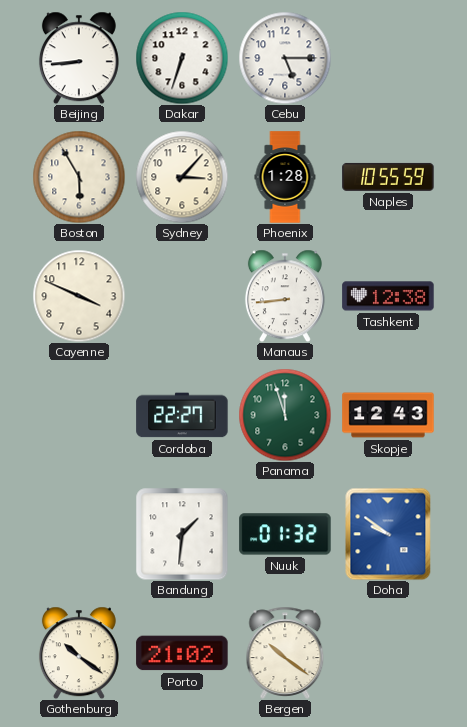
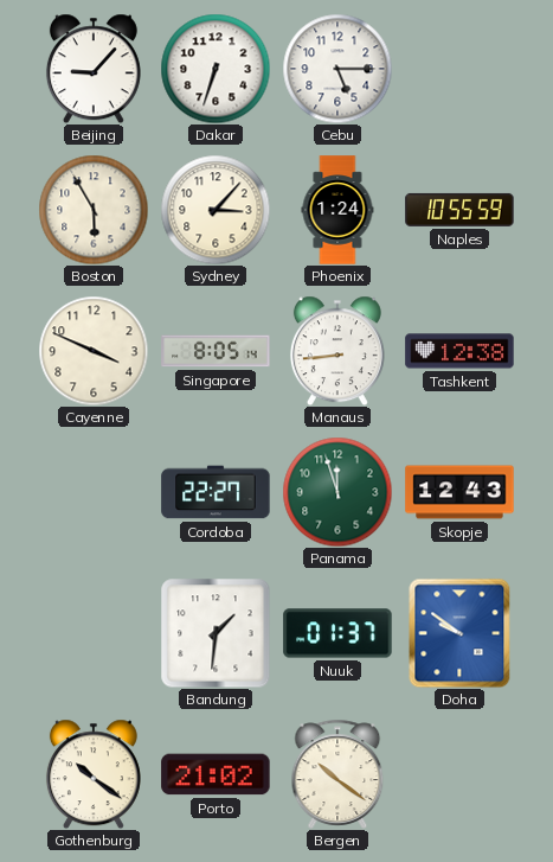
Beijing: 8:44 -> 9:07 (94, 69)
Phoenix: 1:28 -> 1:24 (337, 210)
Singapore: none -> 8:05 (216, 351)
Nuuk: 01:32 -> 01:37 (337, 633)
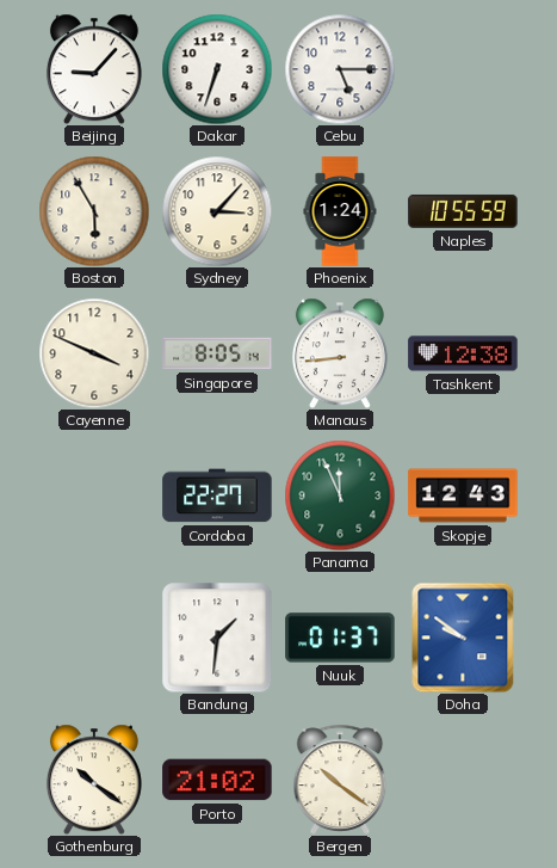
Panama: 11:57 -> 11:56 (340, 495)
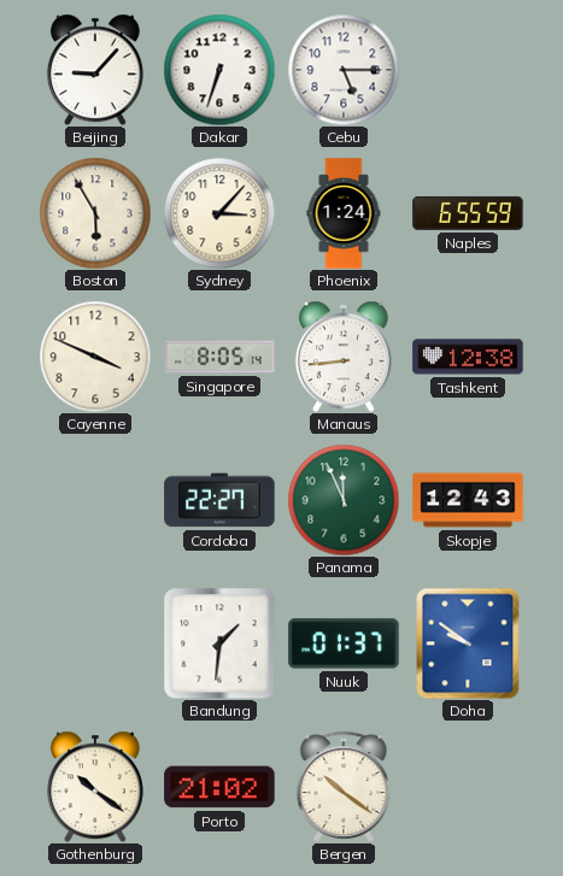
Naples: 10:55 -> 6:55 (468, 213)
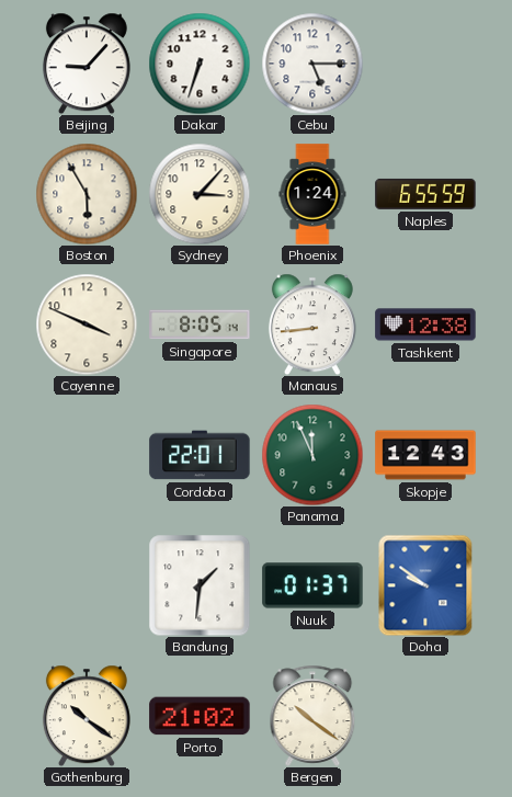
Cordoba: 22:27 -> 22:01 (200, 455)
